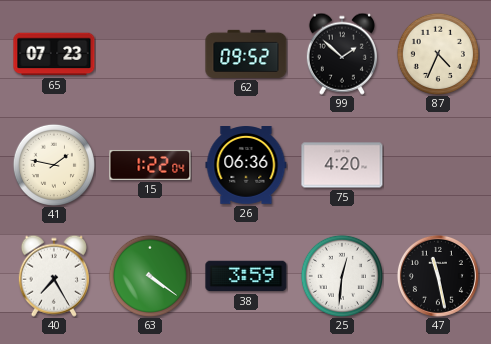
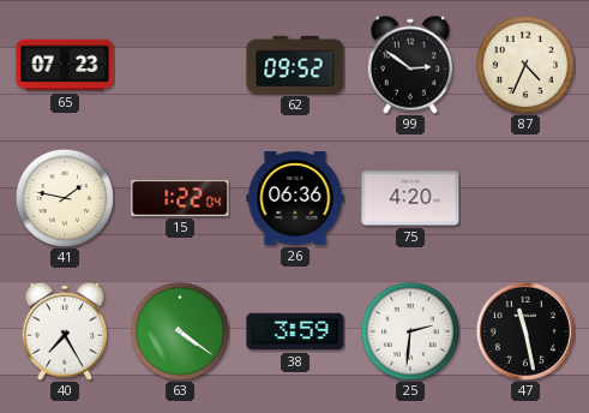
99: 1:52 -> 2:51 (410, 65)
25: 12:31 -> 2:31 (410, 331)
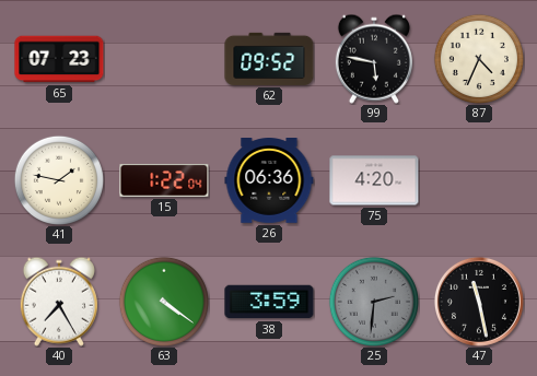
99: 2:51 -> 5:47 (374, 59)
25 dial: white -> grey (374, 302)
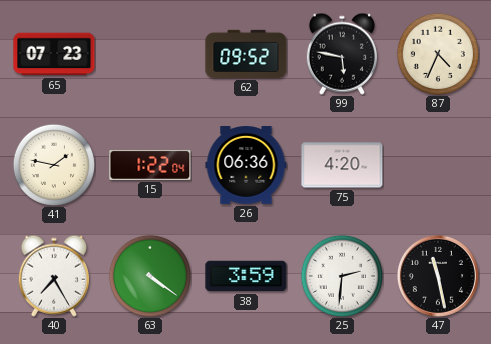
25 dial: grey -> white (342, 276)
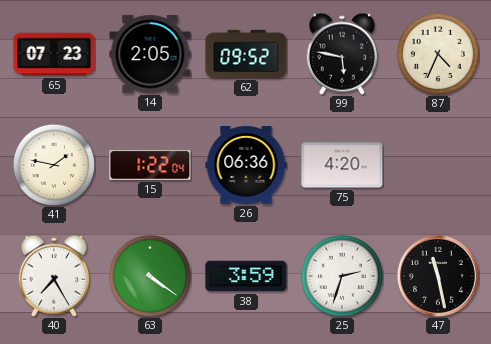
14: none -> 2:05 (150, 54)
25: 2:31 -> 2:33 (342, 276)
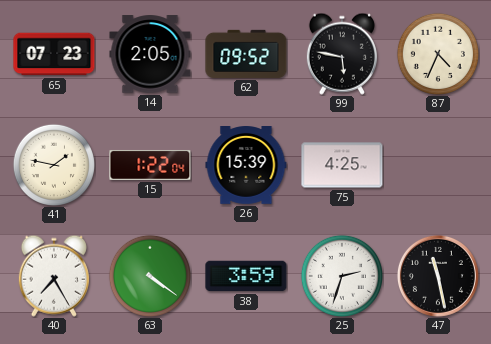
26: 06:36 -> 15:39 (246, 166)
75: 4:20 -> 4:25 (342, 165)
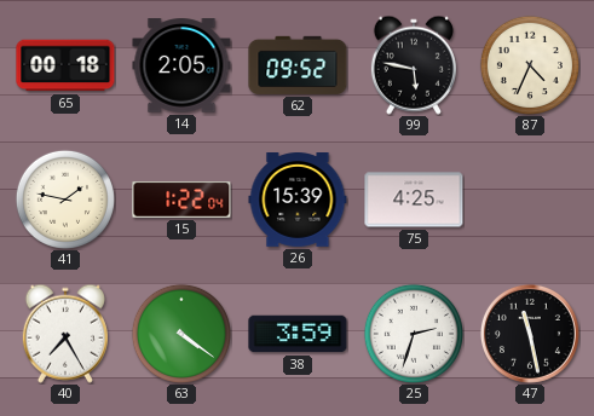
65: 07:23 -> 00:18 (65, 65)
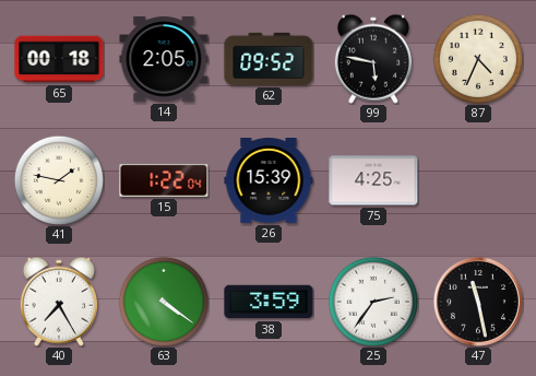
25: 2:33 -> 2:36 (373, 302)
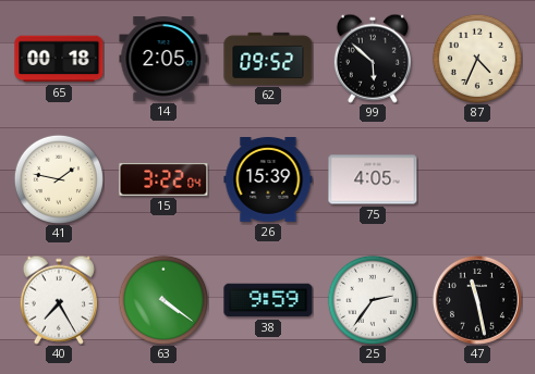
99: 5:47 -> 5:52 (373, 59)
15: 1:22 -> 3:22 (163, 179)
75: 4:25 -> 4:05 (373, 179)
38: 3:59 -> 9:59 (268, 300)
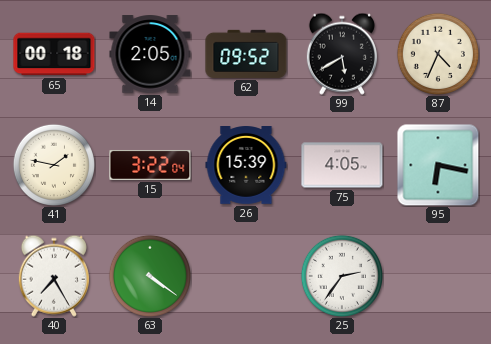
99: 5:52 -> 5:40 (342, 54)
95: none -> 6:17 (438, 165)
38: 9:59 -> none (268, 300)
47: 11:28 -> none (477, 300)
